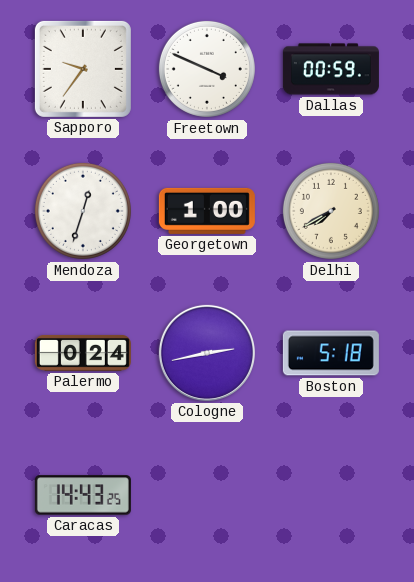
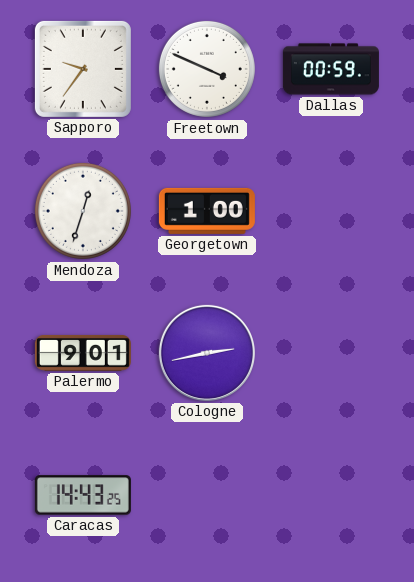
Delhi: 7:40 -> none (331, 211)
Palermo: 0:24 -> 9:01 (83, 353)
Boston: 5:18 -> none (331, 353)
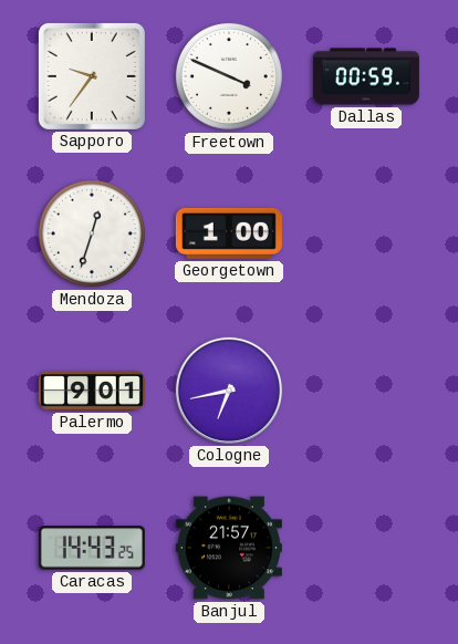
Cologne: 2:43 -> 6:43 (229, 391)
Banjul: none -> 21:57 (229, 548)
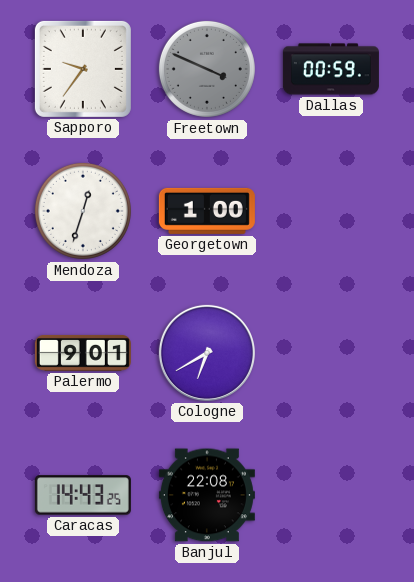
Freetown dial: white -> grey (207, 69)
Cologne: 6:43 -> 6:40 (207, 353)
Banjul: 21:57 -> 22:08 (207, 495)
